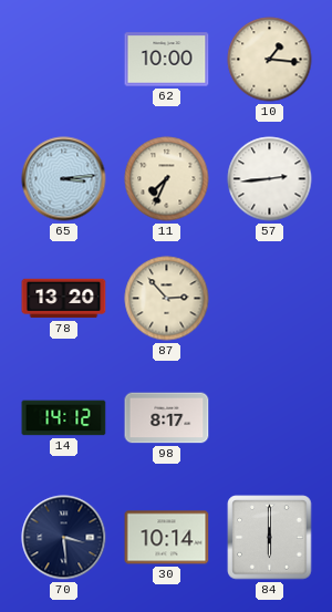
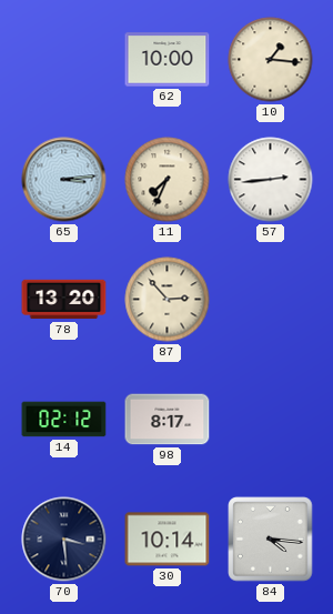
14: 14:12 -> 02:12 (64, 420)
84: 6:00 -> 4:16 (271, 540)
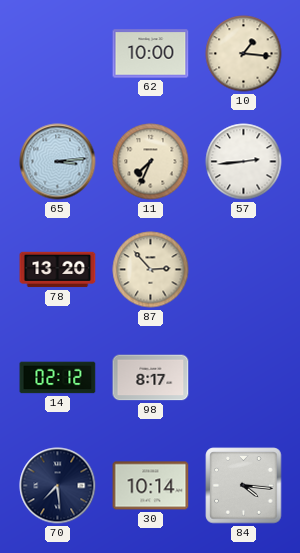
70: 3:29 -> 7:29 (58, 486)
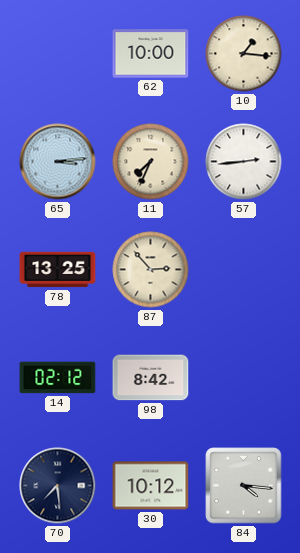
78: 13:20 -> 13:25 (58, 270)
98: 8:17 -> 8:42 (151, 378)
30: 10:14 -> 10:12 (151, 486)
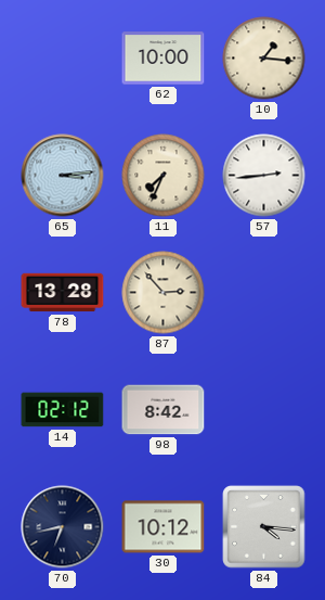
78: 13:25 -> 13:28 (63, 293)
70: 7:29 -> 6:43 (63, 527)
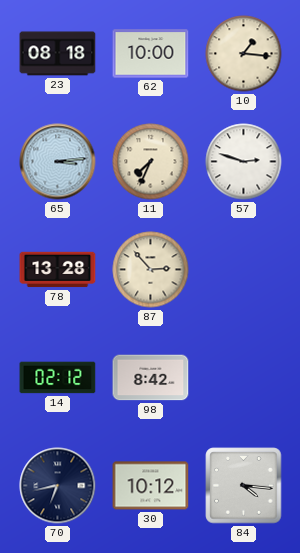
23: none -> 08:18 (58, 54)
57: 2:44 -> 2:48 (244, 162)
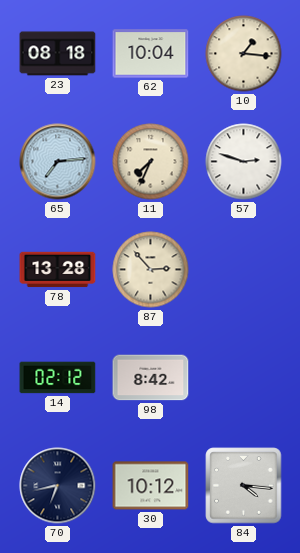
62: 10:00 -> 10:04 (151, 54)
65: 3:14 -> 7:14 (58, 162)
